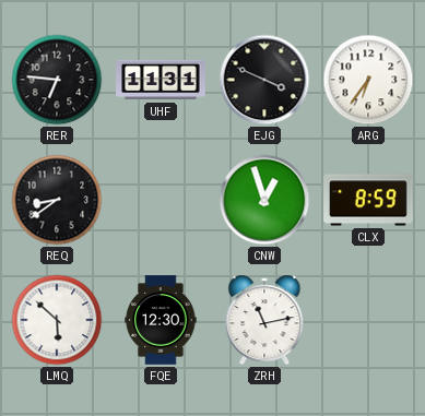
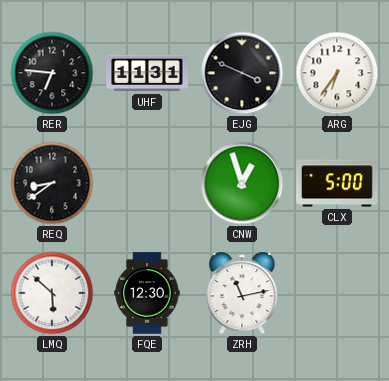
CLX: 8:59 -> 5:00 (337, 183)
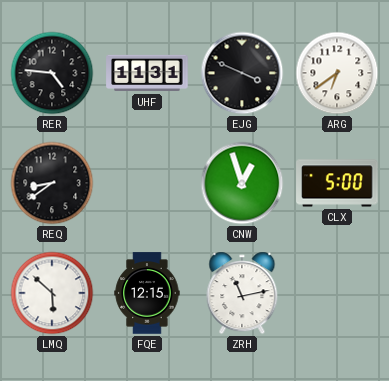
RER: 6:46 -> 4:46 (52, 73)
ARG: 6:36 -> 6:39 (337, 73)
FQE: 12:30 -> 12:15 (147, 293)
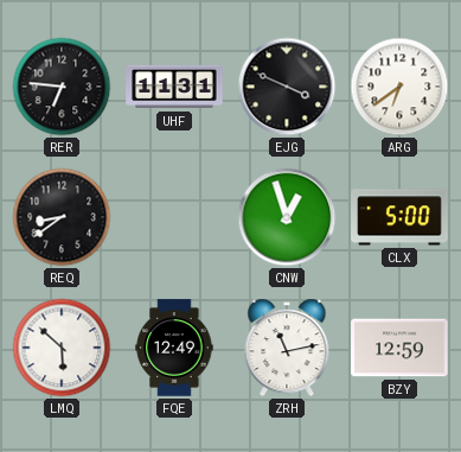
RER: 4:46 -> 6:46 (62, 87)
FQE: 12:15 -> 12:49 (174, 348)
BZY: none -> 12:59 (399, 348)
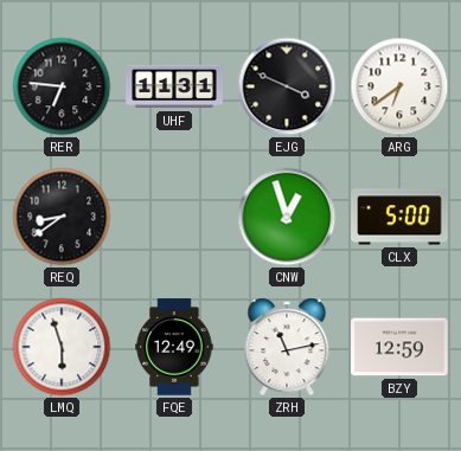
LMQ: 5:52 -> 5:57 (62, 347)
